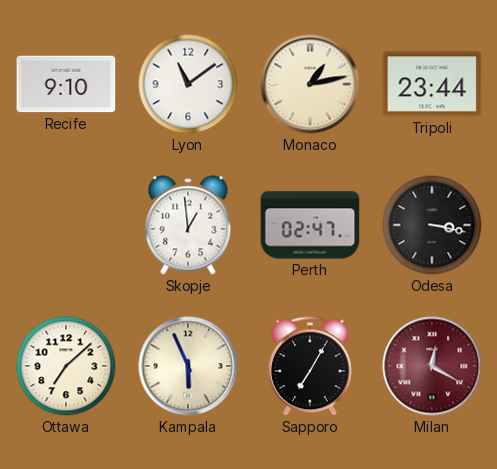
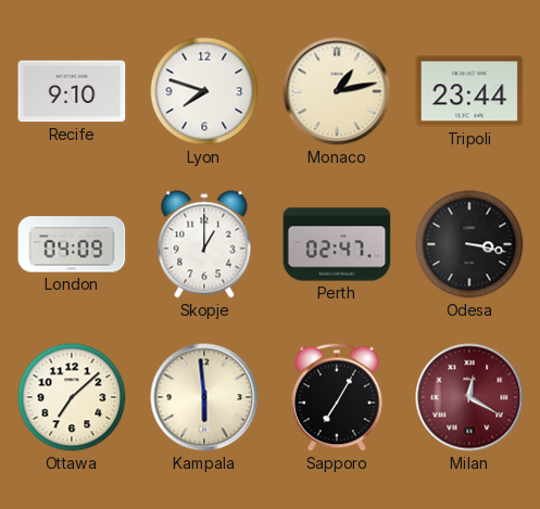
Lyon: 11:09 -> 7:48 (204, 91)
London: none -> 04:09 (72, 244)
Skopje: 12:59 -> 1:00 (204, 244)
Kampala: 5:56 -> 5:59 (204, 397)
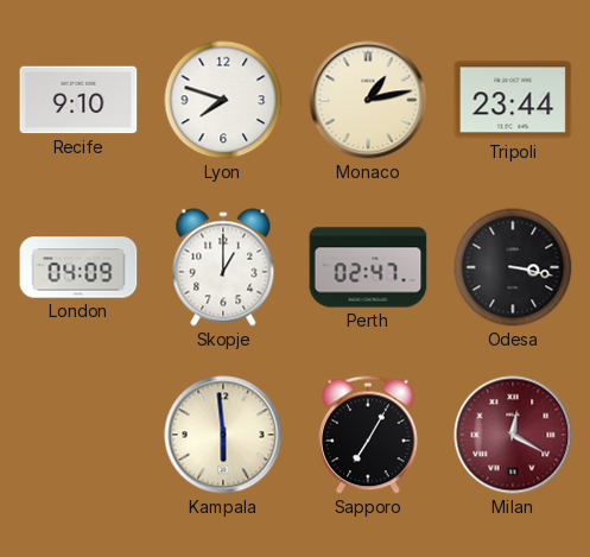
Ottawa: 7:08 -> none (72, 397)
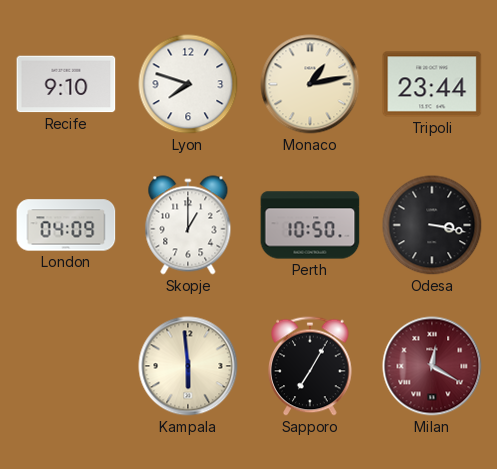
Perth: 02:47 -> 10:50 (310, 225)
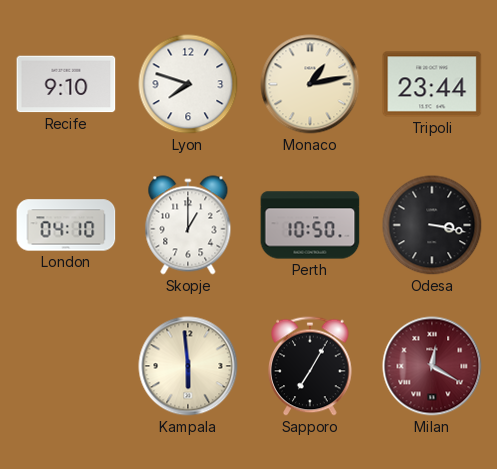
London: 04:09 -> 04:10 (66, 225)
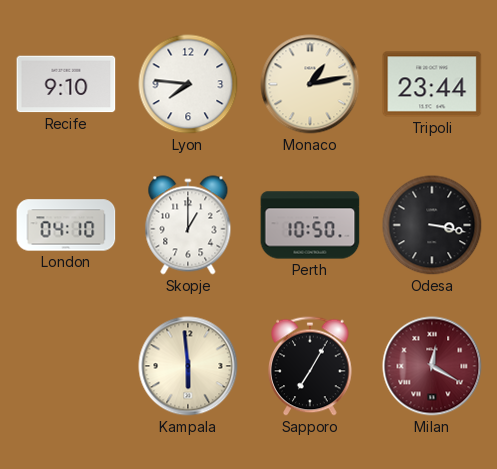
Lyon: 7:48 -> 7:46 (188, 84)
